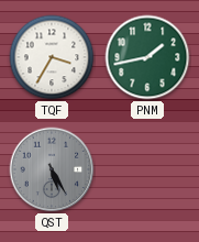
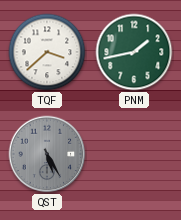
TQF: 3:35 -> 3:38 (47, 52)
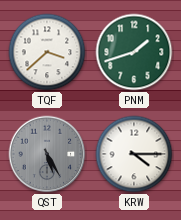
PNM: 1:43 -> 1:42 (134, 52)
KRW: none -> 4:15 (134, 154)
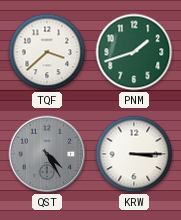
QST: 5:25 -> 4:25 (47, 154)
KRW: 4:15 -> 3:15 (134, 154)
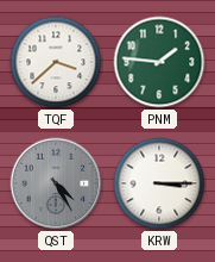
PNM: 1:42 -> 1:46 (159, 62)
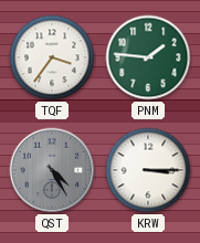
TQF: 3:38 -> 3:36 (52, 57)
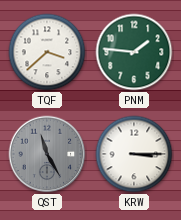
TQF: 3:36 -> 3:38 (47, 52)
QST: 4:25 -> 11:25 (47, 154)
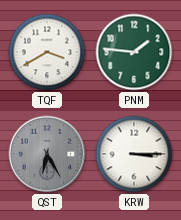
TQF: 3:38 -> 3:40 (47, 52)
QST: 11:25 -> 6:25 (47, 154)
